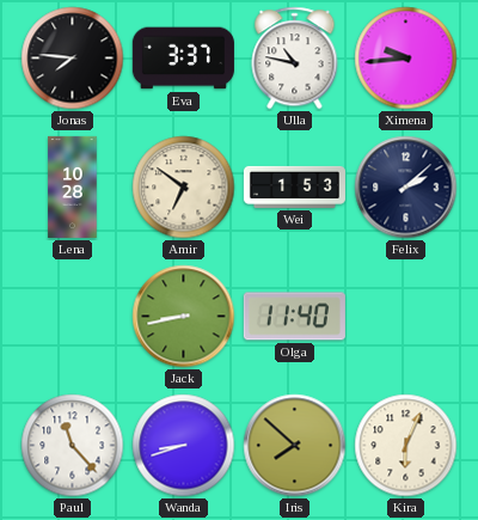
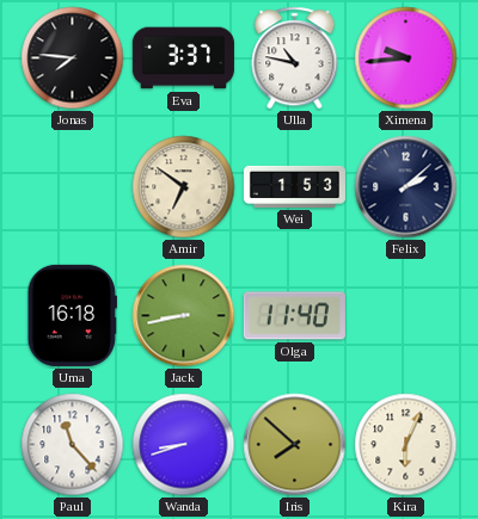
Lena: 10:28 -> none (73, 186)
Uma: none -> 16:18 (72, 315)
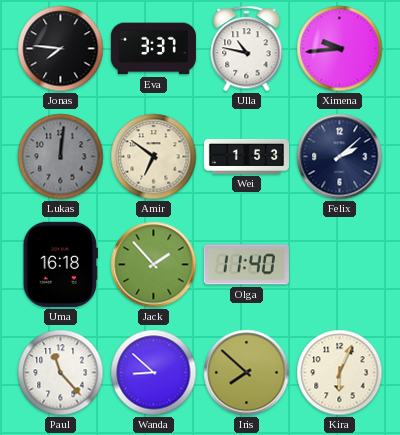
Lukas: none -> 12:01 (61, 157)
Jack: 8:43 -> 1:53 (154, 265)
Wanda: 8:42 -> 8:52 (154, 373)
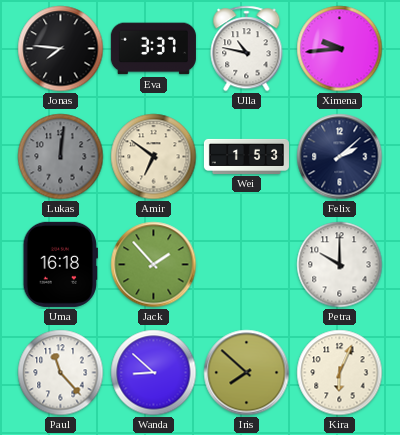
Olga: 11:40 -> none (246, 265)
Petra: none -> 10:00 (340, 265)
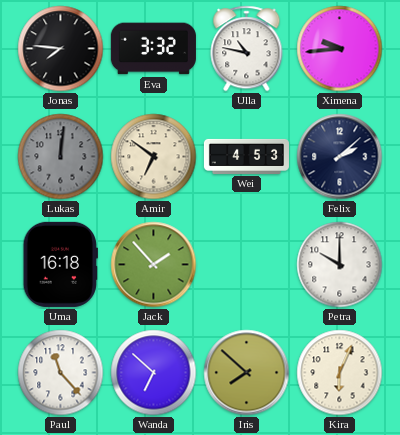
Eva: 3:37 -> 3:32 (153, 49)
Wei: 1:53 -> 4:53 (246, 156)
Wanda: 8:52 -> 6:52 (154, 373)
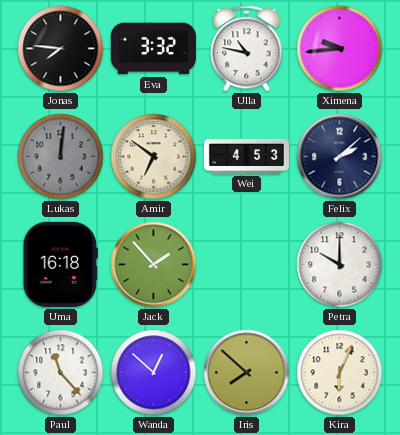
Wanda: 6:52 -> 12:52 (154, 373)
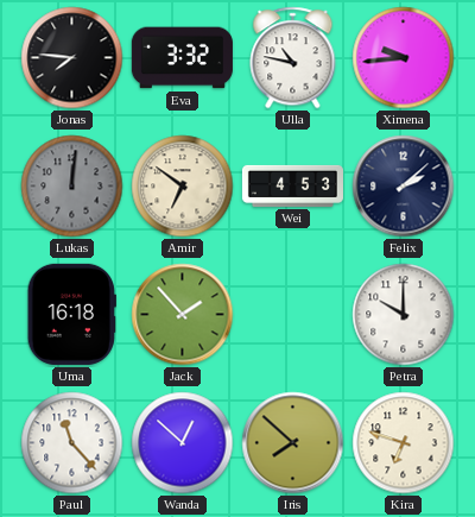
Kira: 6:04 -> 6:48 (404, 443)
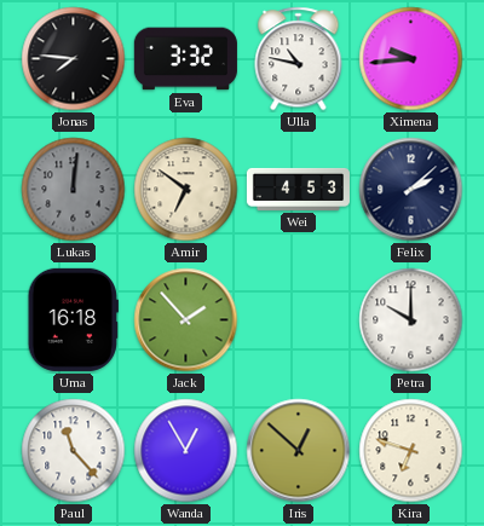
Wanda: 12:52 -> 12:55 (186, 451)
Iris: 7:52 -> 12:52 (299, 451)
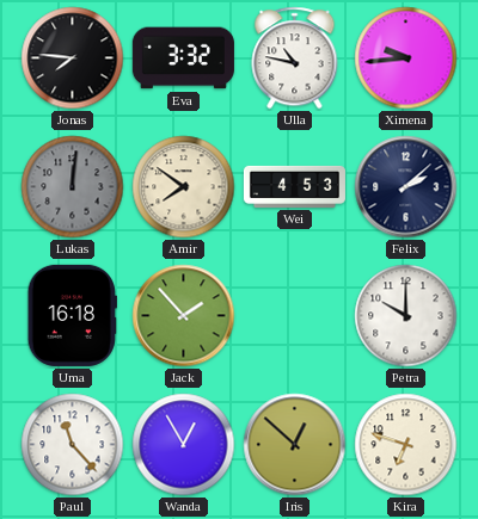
Amir: 6:51 -> 7:51 (184, 187)
